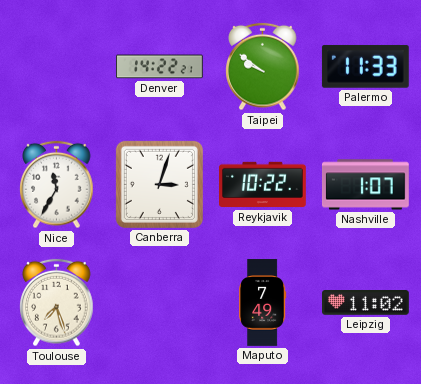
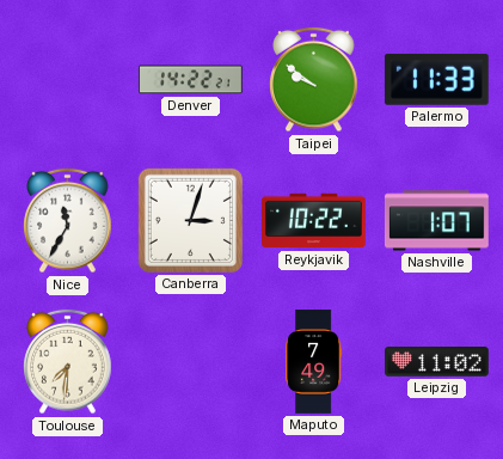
Toulouse: 7:27 -> 7:31 (68, 362)
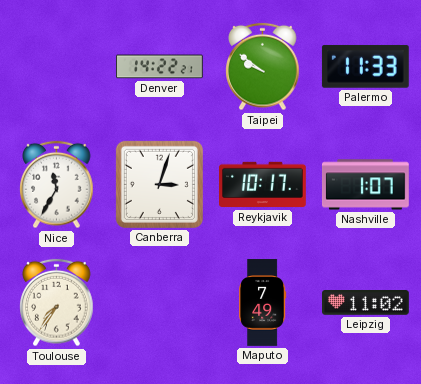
Reykjavik: 10:22 -> 10:17 (263, 185)
Toulouse: 7:31 -> 7:36 (57, 303)
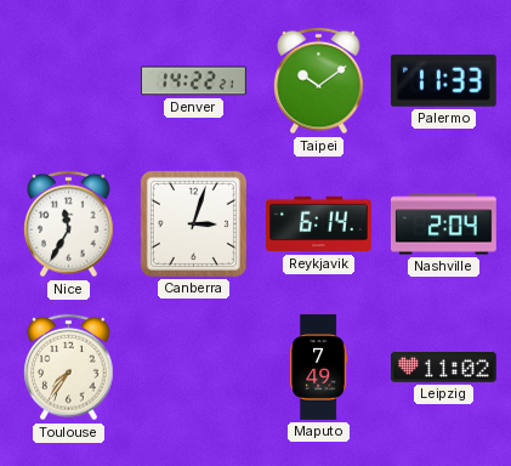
Taipei: 9:51 -> 10:09 (319, 81)
Reykjavik: 10:17 -> 6:14 (319, 225)
Nashville: 1:07 -> 2:04 (444, 225)
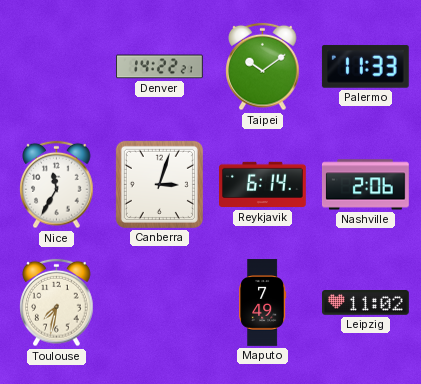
Nashville: 2:04 -> 2:06 (366, 185)
Toulouse: 7:36 -> 7:32 (57, 303)
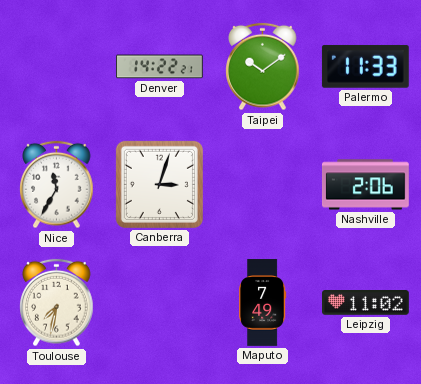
Reykjavik: 6:14 -> none (263, 185)
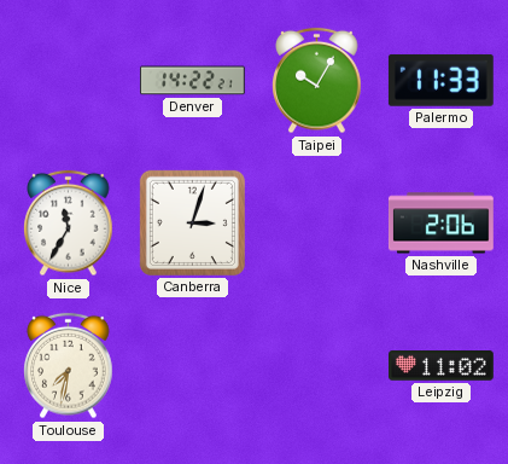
Taipei: 10:09 -> 10:05 (317, 81)
Maputo: 7:49 -> none (263, 303)
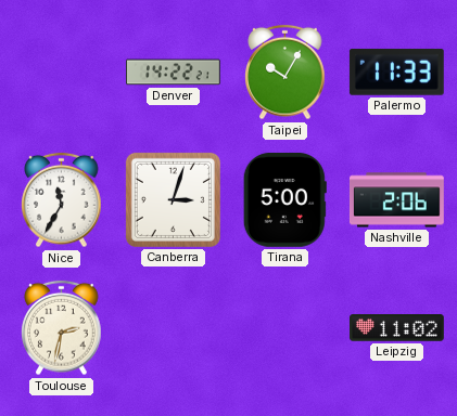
Tirana: none -> 5:00 (284, 199)
Toulouse: 7:32 -> 2:32 (62, 328)
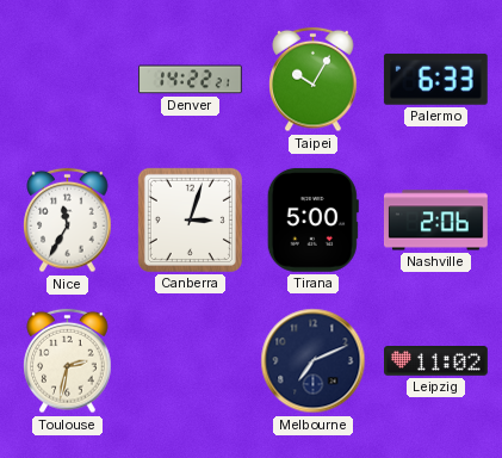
Palermo: 11:33 -> 6:33 (435, 79)
Melbourne: none -> 7:11 (314, 361)
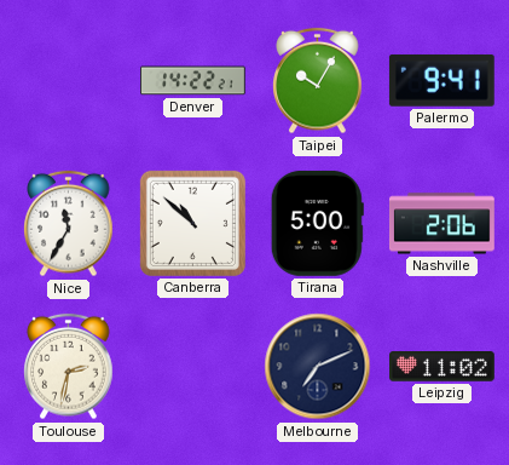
Palermo: 6:33 -> 9:41 (441, 80)
Canberra: 3:03 -> 10:52 (192, 223)
